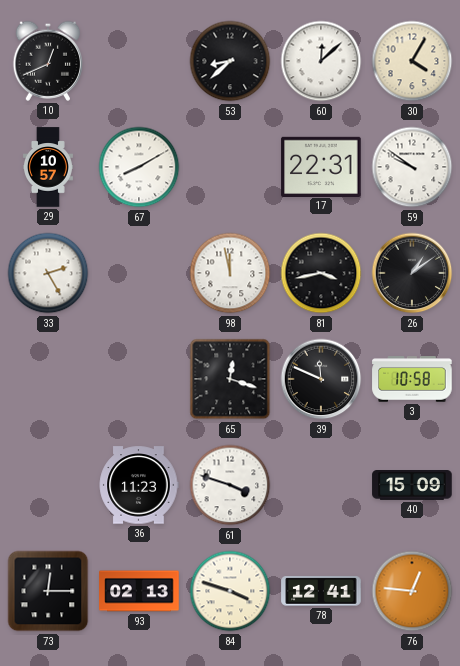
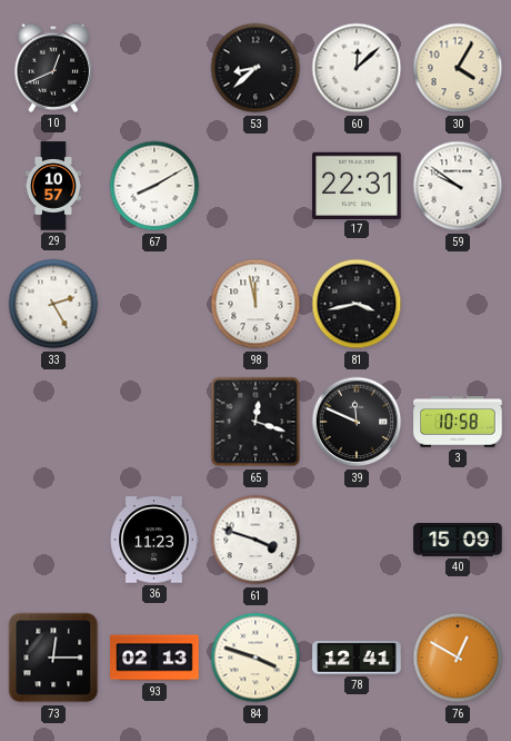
26: 1:09 -> none (412, 273)
76: 12:46 -> 12:50 (458, 658)
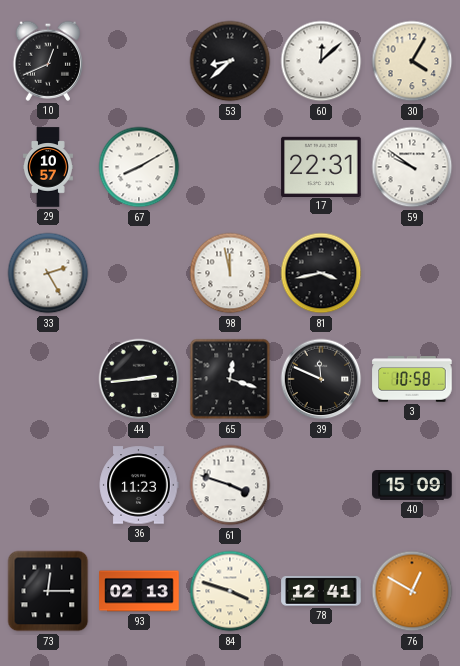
44: none -> 2:44 (139, 379)
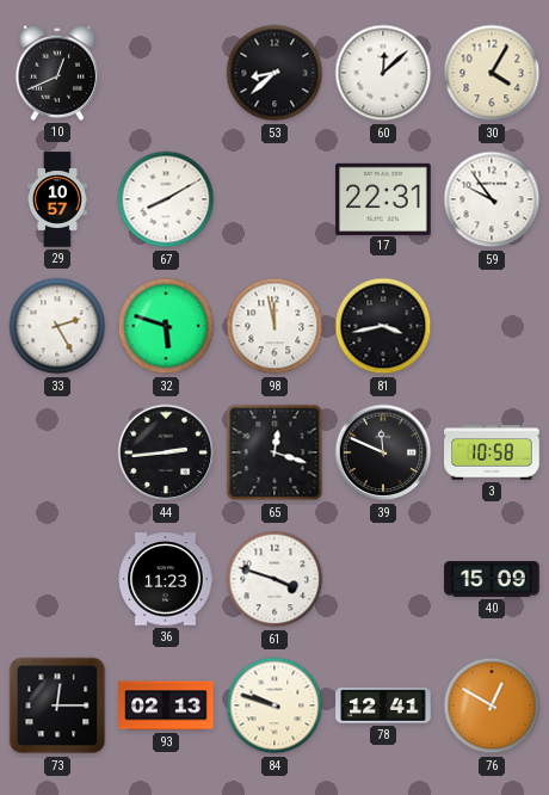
59: 9:51 -> 9:54 (492, 199)
32: none -> 5:48 (166, 326)
84: 3:48 -> 9:48 (274, 705)
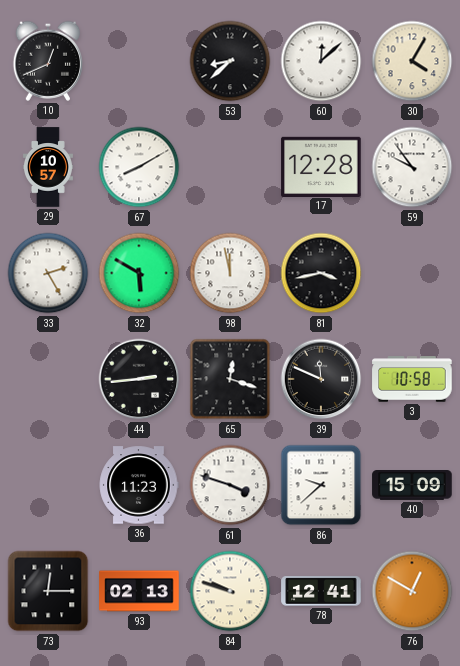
17: 22:31 -> 12:28 (321, 166)
32: 5:48 -> 5:50 (139, 273)
86: none -> 9:38 (321, 485)
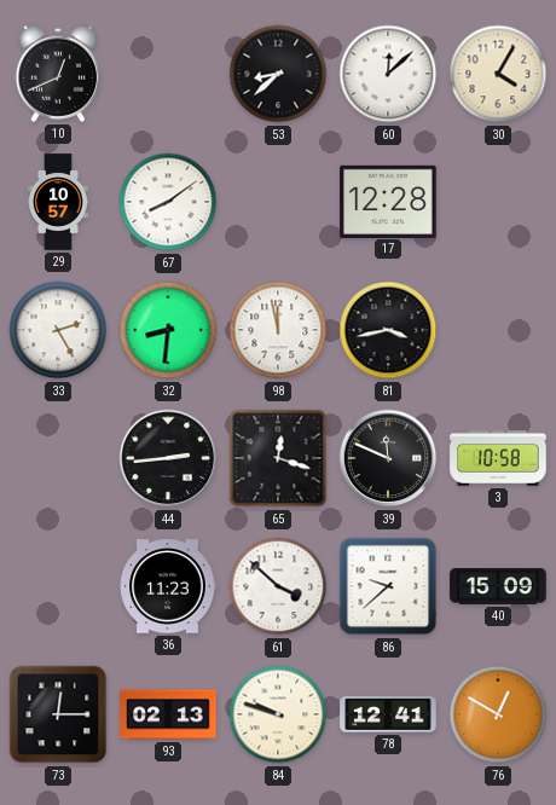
67: 8:10 -> 8:09 (168, 202)
59: 9:54 -> none (412, 167)
32: 5:50 -> 8:31 (168, 330)
61: 3:48 -> 3:52 (278, 586)
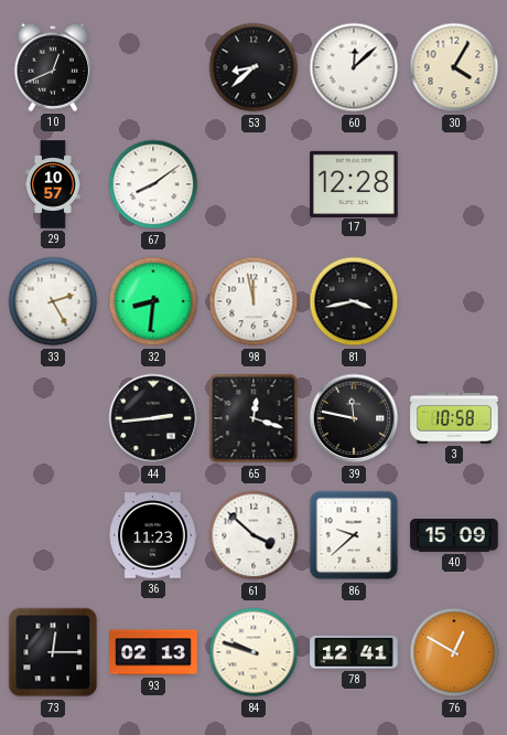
39: 11:49 -> 11:47 (354, 418)
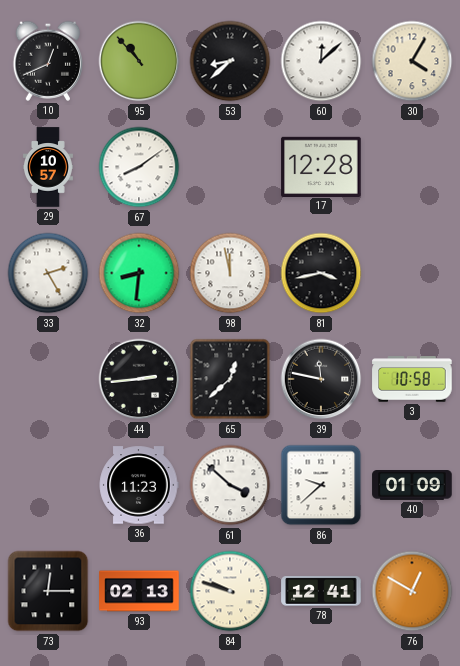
95: none -> 10:53 (139, 61)
65: 12:18 -> 12:38 (230, 379)
40: 15:09 -> 01:09 (412, 486)
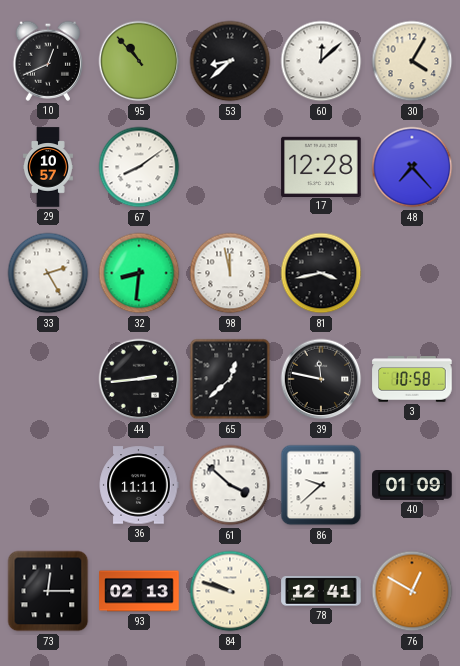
48: none -> 7:23 (412, 167)
36: 11:23 -> 11:11 (139, 485)
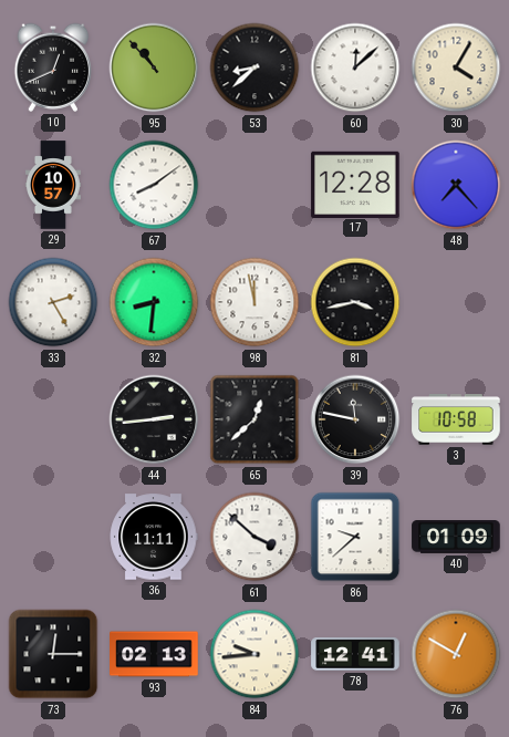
84: 9:48 -> 9:44 (254, 654)
